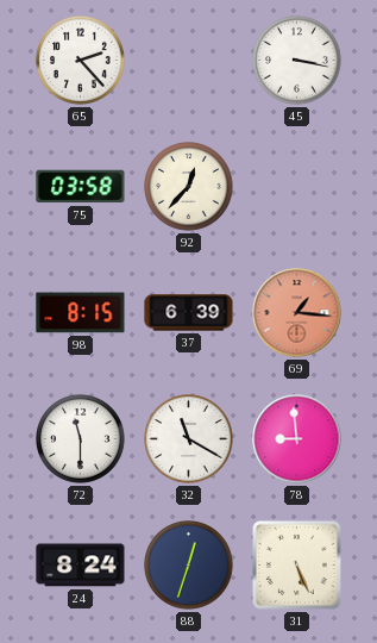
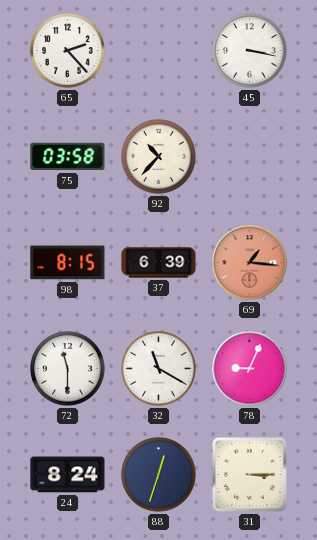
92: 12:37 -> 10:37 (159, 157)
78: 8:59 -> 9:04 (250, 369)
31: 5:26 -> 3:15 (249, 474)
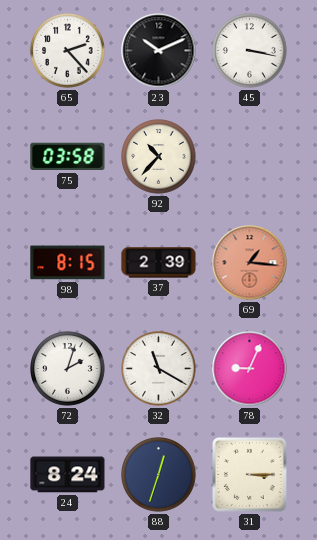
23: none -> 10:11 (159, 51)
37: 6:39 -> 2:39 (159, 263)
72: 11:30 -> 2:03 (68, 369)
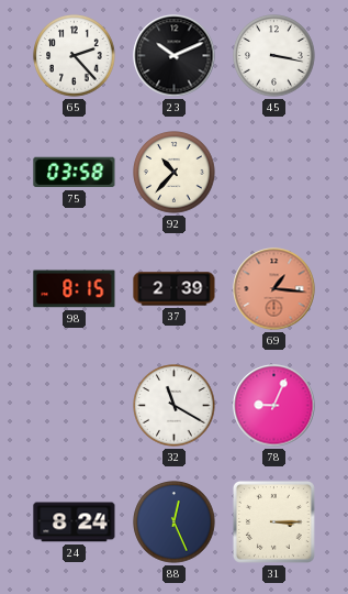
72: 2:03 -> none (68, 369)
88: 12:33 -> 12:26 (175, 522)
